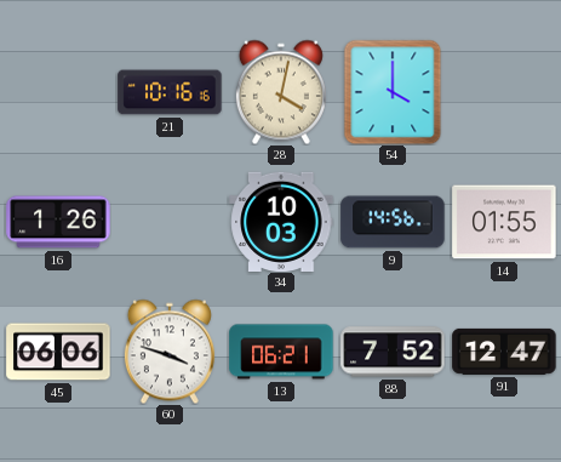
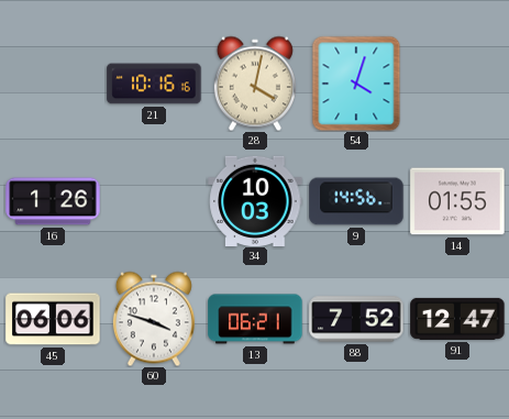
54: 4:00 -> 4:03 (356, 84)
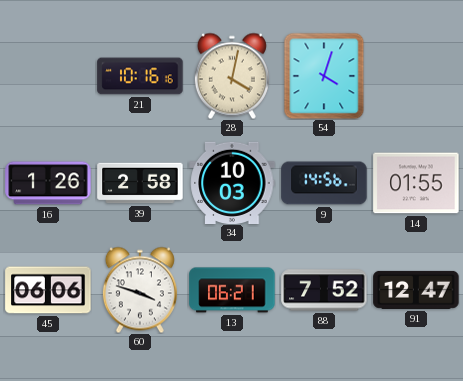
39: none -> 2:58 (140, 183)
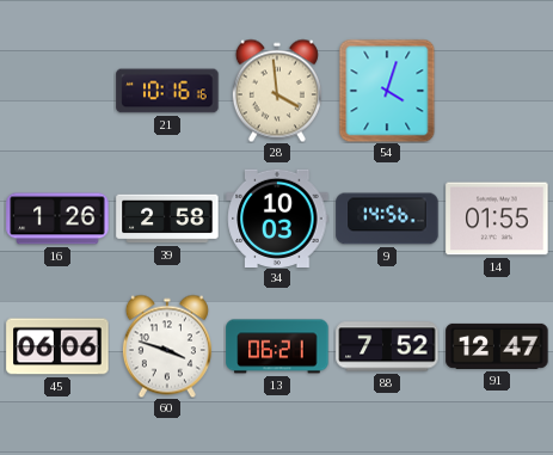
28: 4:02 -> 3:59 (277, 91)
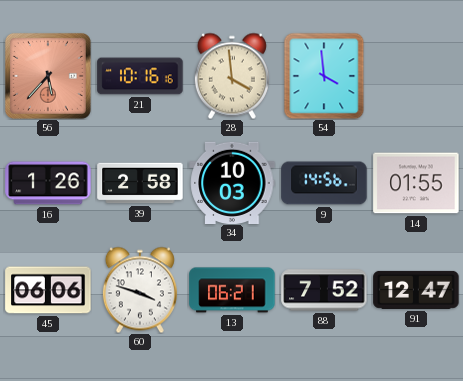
56: none -> 5:37 (48, 76)
54: 4:03 -> 3:59 (324, 76)
